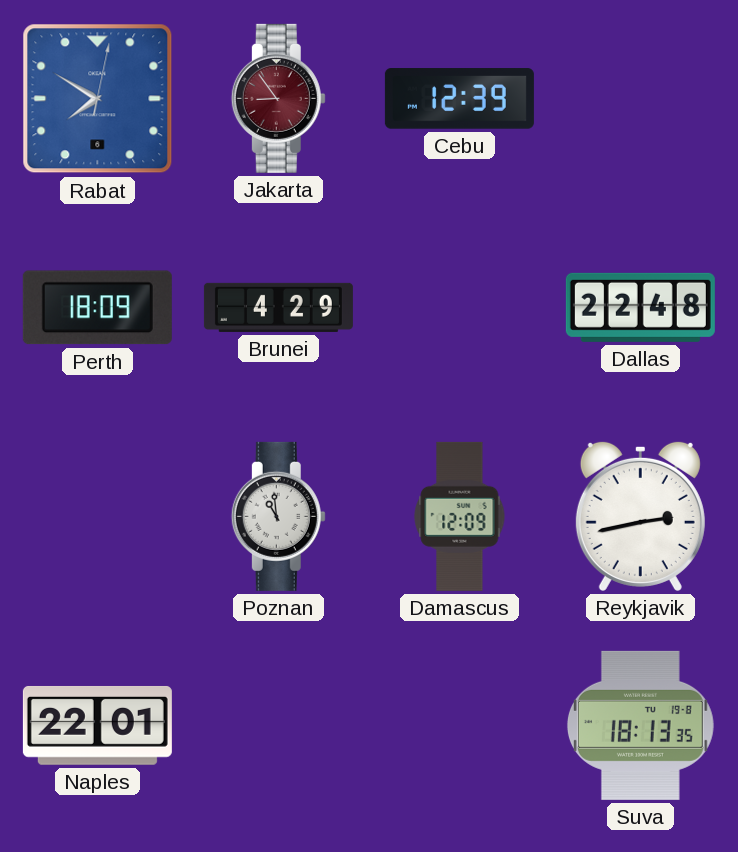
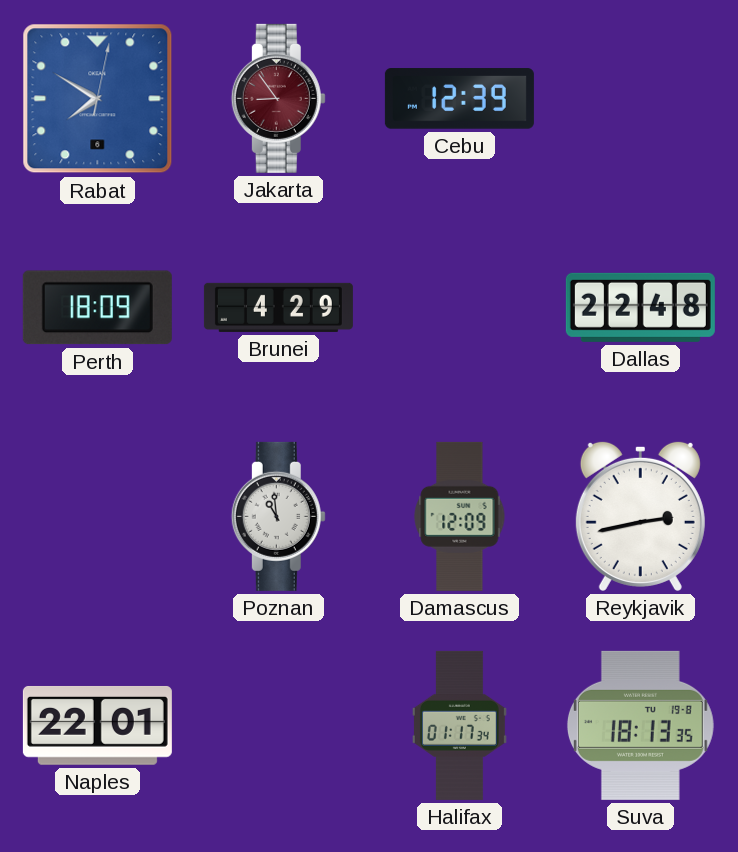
Halifax: none -> 01:17 (459, 725)
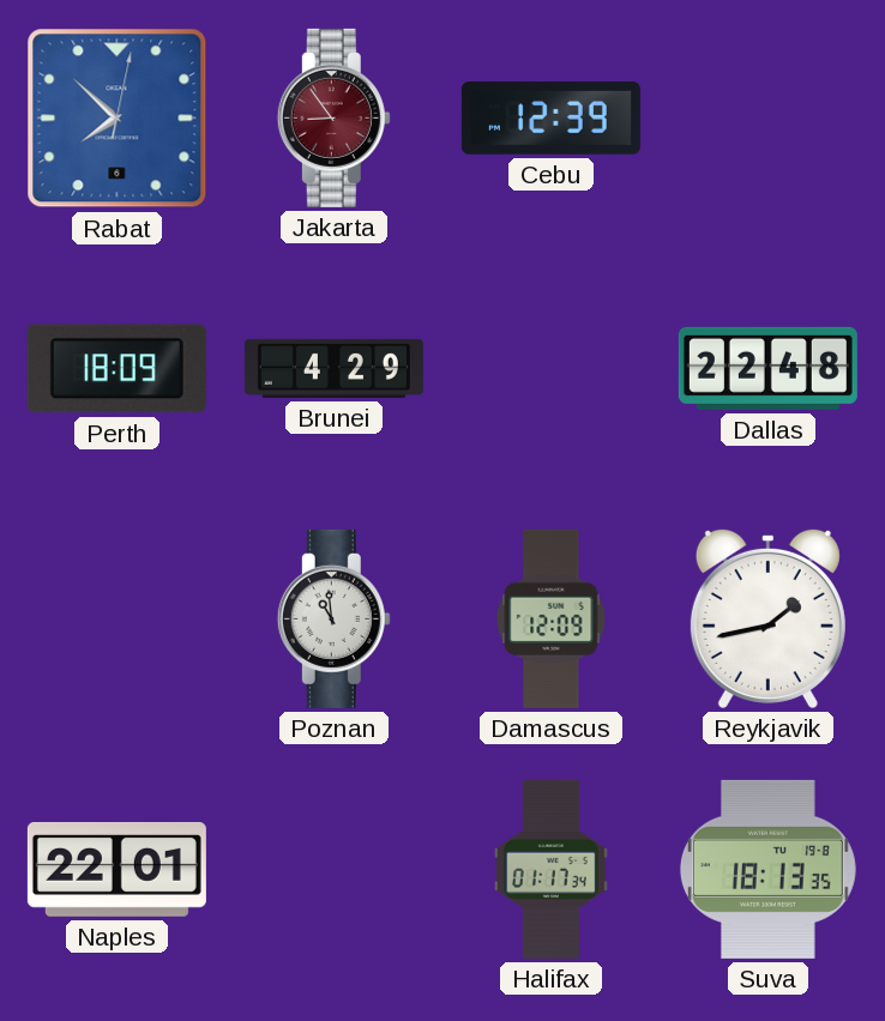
Rabat: 7:50 -> 7:52 (118, 119)
Reykjavik: 2:43 -> 1:43 (767, 618)
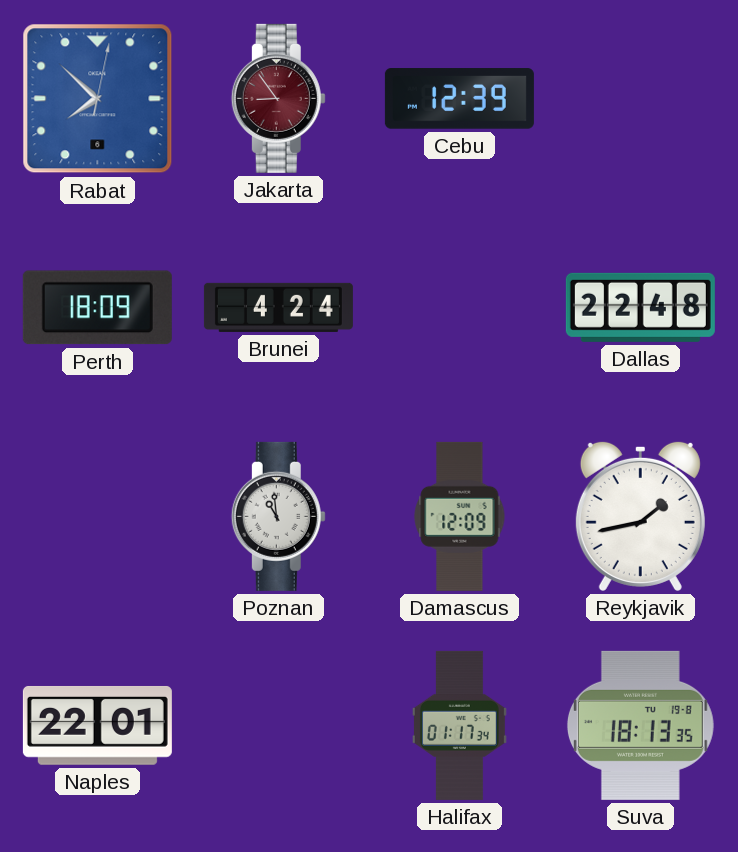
Brunei: 4:29 -> 4:24 (278, 307)
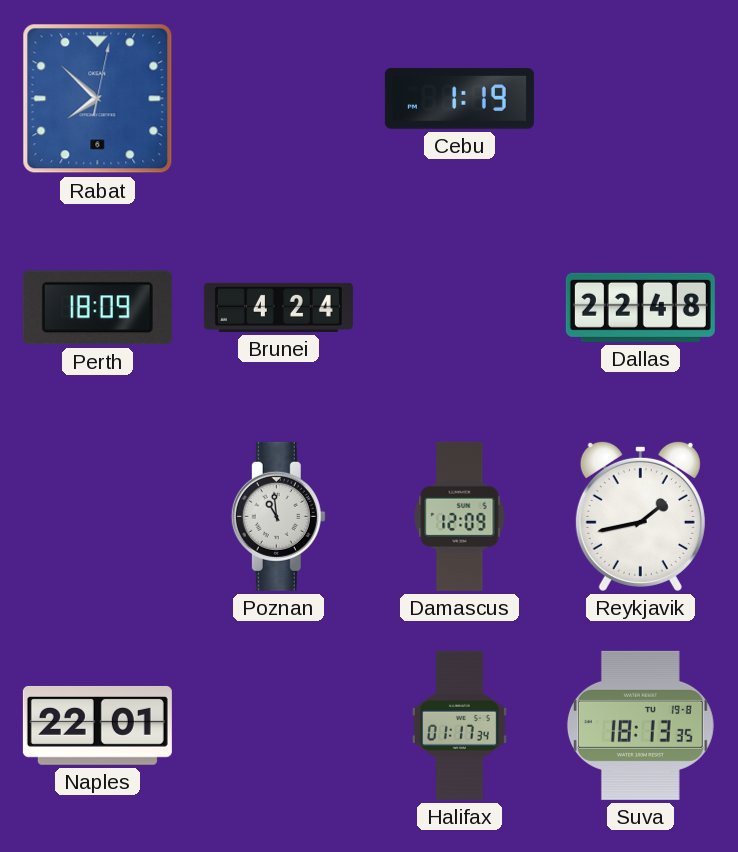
Jakarta: 8:54 -> none (278, 98)
Cebu: 12:39 -> 1:19 (459, 99)
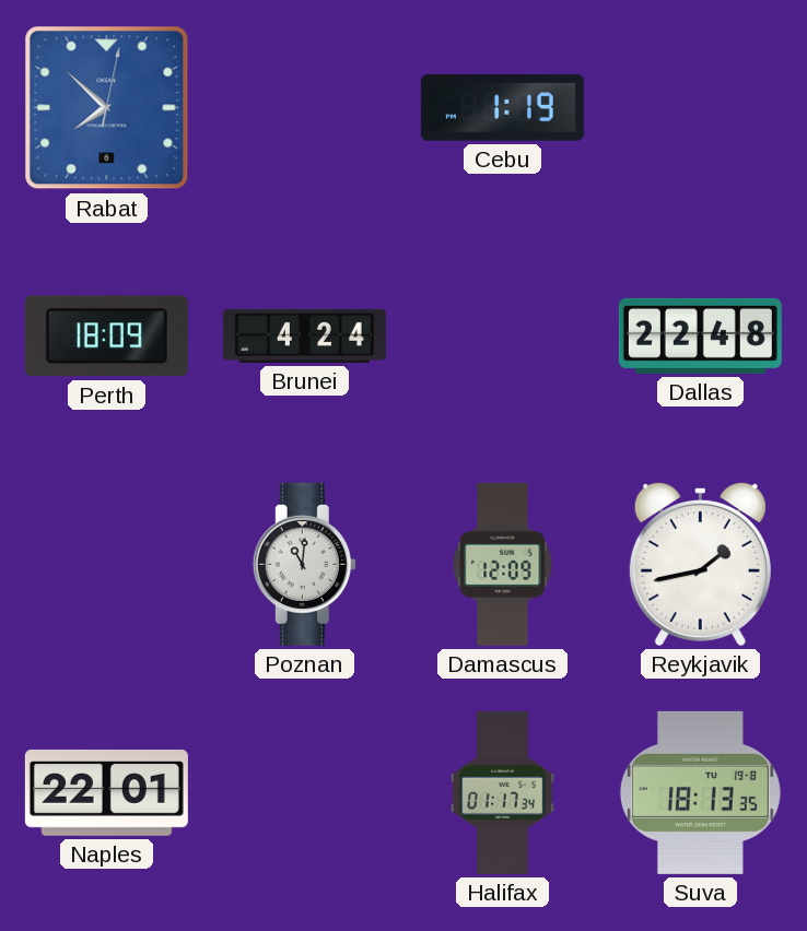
Poznan: 10:59 -> 11:01 (304, 564)
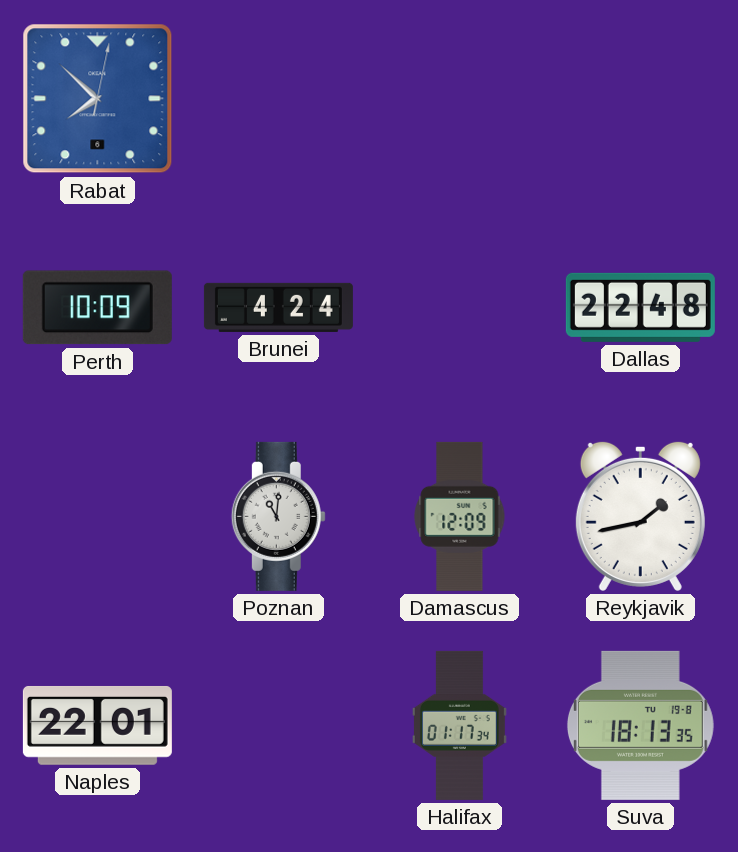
Cebu: 1:19 -> none (502, 108)
Perth: 18:09 -> 10:09 (97, 308)
